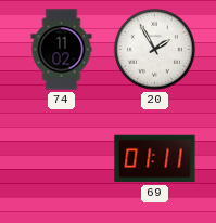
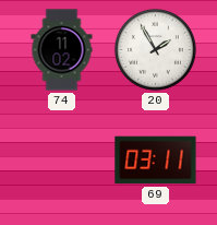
69: 01:11 -> 03:11 (156, 161)
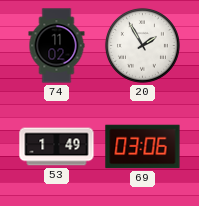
53: none -> 1:49 (57, 147)
69: 03:11 -> 03:06 (143, 147)
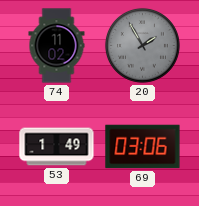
20 dial: white -> grey (142, 45)
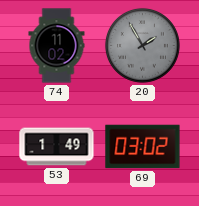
69: 03:06 -> 03:02 (143, 147)
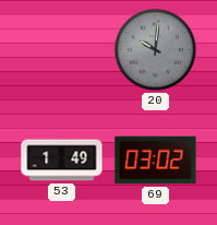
74: 11:02 -> none (57, 46)
20: 1:55 -> 10:01 (155, 49)
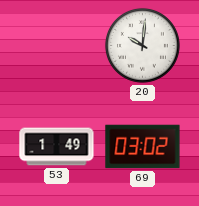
20 dial: grey -> white (142, 45)
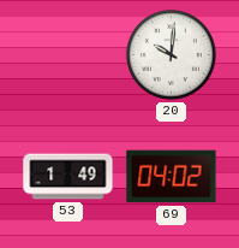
69: 03:02 -> 04:02 (172, 177)
